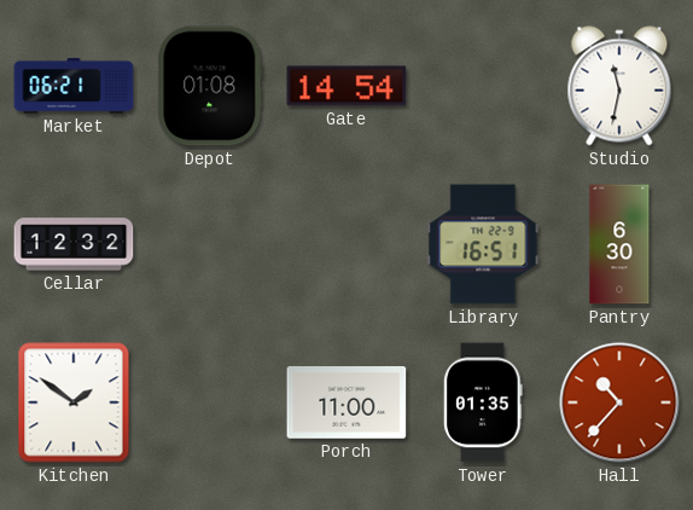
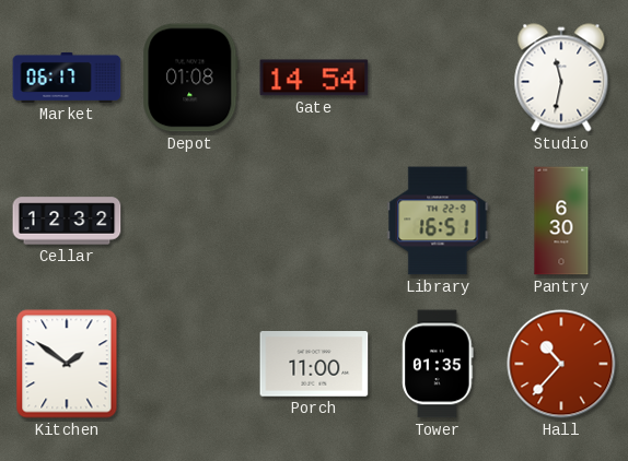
Market: 06:21 -> 06:17 (67, 78)
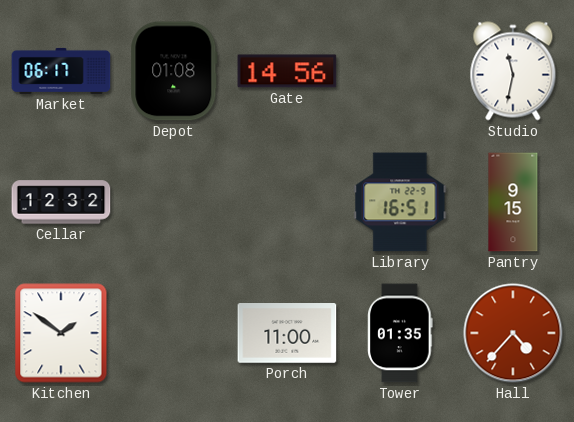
Gate: 14:54 -> 14:56 (287, 71)
Pantry: 6:30 -> 9:15 (513, 202)
Hall: 10:37 -> 4:37 (513, 333)
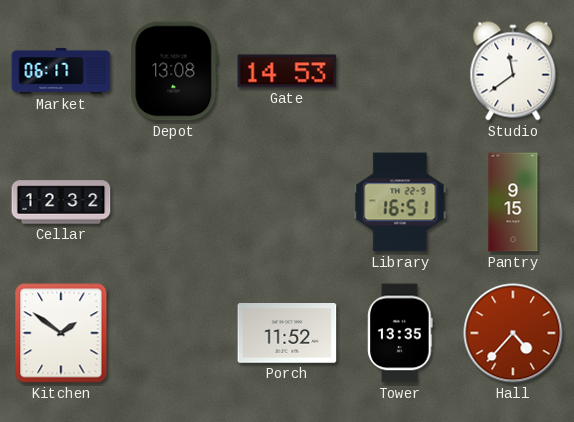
Depot: 01:08 -> 13:08 (174, 71)
Gate: 14:56 -> 14:53 (287, 71)
Studio: 11:32 -> 11:39 (513, 71)
Porch: 11:00 -> 11:52 (287, 333)
Tower: 01:35 -> 13:35 (400, 333)
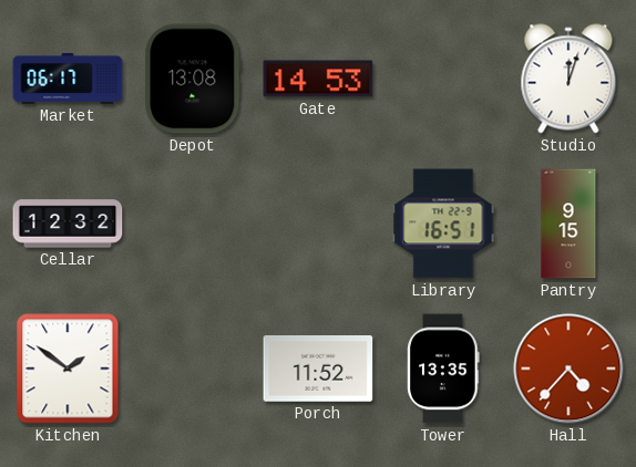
Studio: 11:39 -> 12:03 (568, 79)
